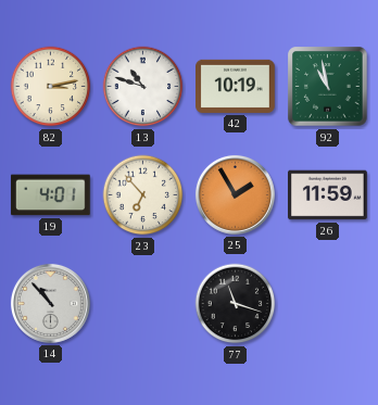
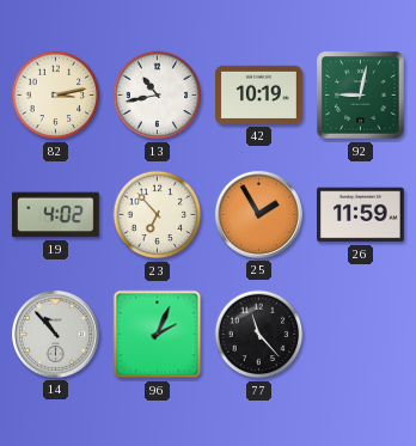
13: 10:48 -> 10:43 (158, 96)
92: 10:58 -> 9:02 (361, 96)
19: 4:01 -> 4:02 (55, 215)
96: none -> 2:04 (158, 335)
77: 11:18 -> 11:23 (259, 335)
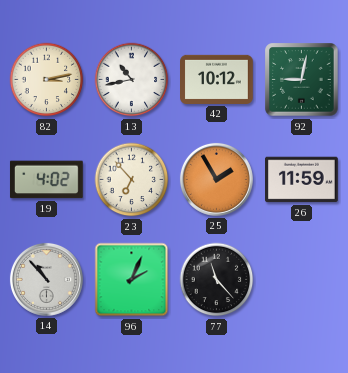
42: 10:19 -> 10:12 (217, 79)
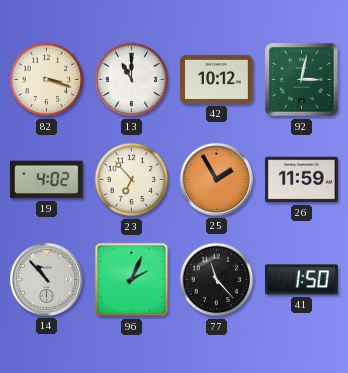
82: 3:13 -> 3:18 (47, 80)
13: 10:43 -> 11:00 (132, 80)
92: 9:02 -> 3:02 (302, 80)
41: none -> 1:50 (302, 280)
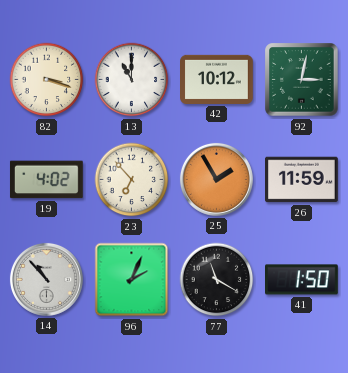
77: 11:23 -> 11:20 (217, 280)
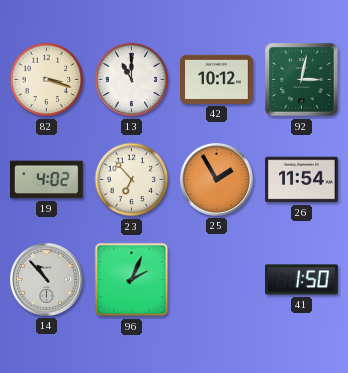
26: 11:59 -> 11:54 (302, 180)
77: 11:20 -> none (217, 280)
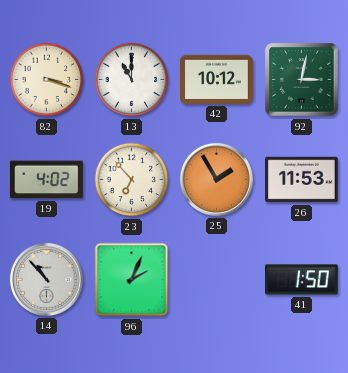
26: 11:54 -> 11:53 (302, 180)
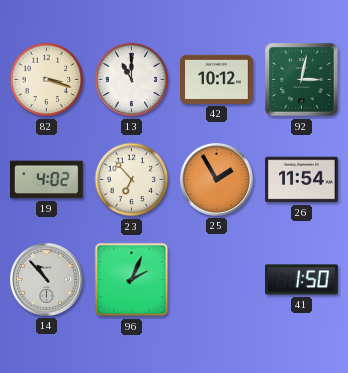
26: 11:53 -> 11:54 (302, 180)
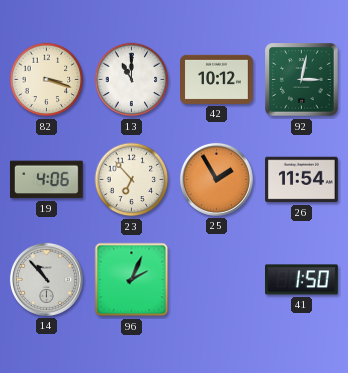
19: 4:02 -> 4:06 (46, 180)
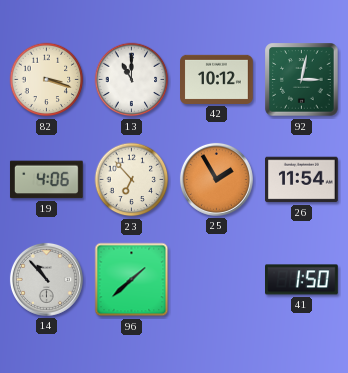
96: 2:04 -> 1:38 (132, 280)
